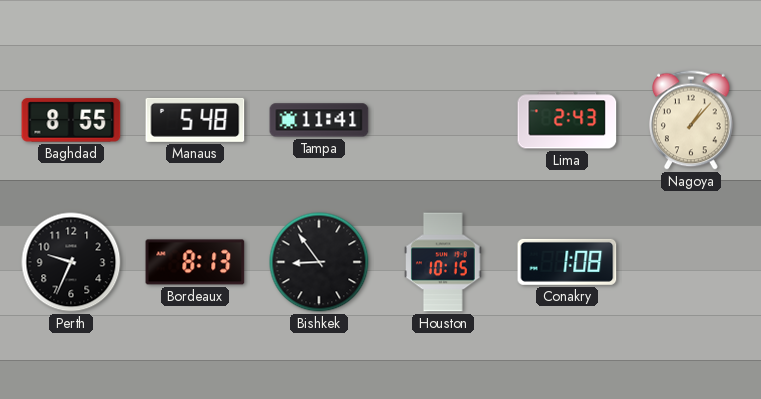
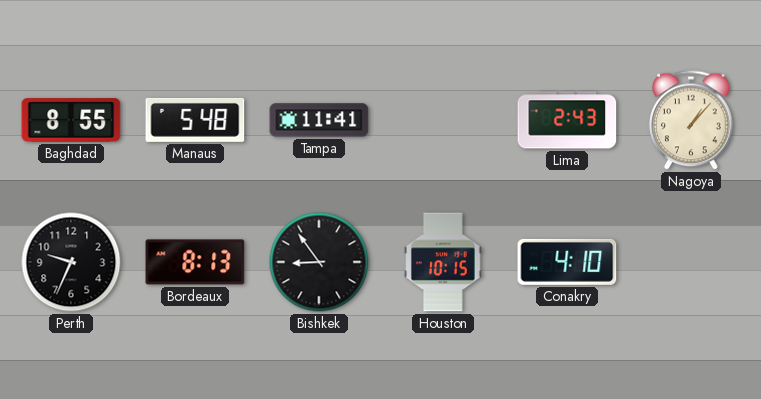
Conakry: 1:08 -> 4:10 (567, 262)
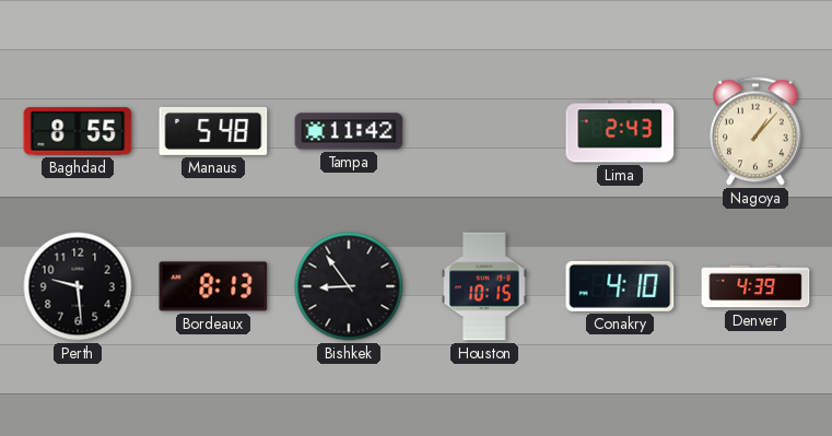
Tampa: 11:41 -> 11:42 (349, 131)
Perth: 9:34 -> 9:29 (78, 286)
Denver: none -> 4:39 (755, 286)
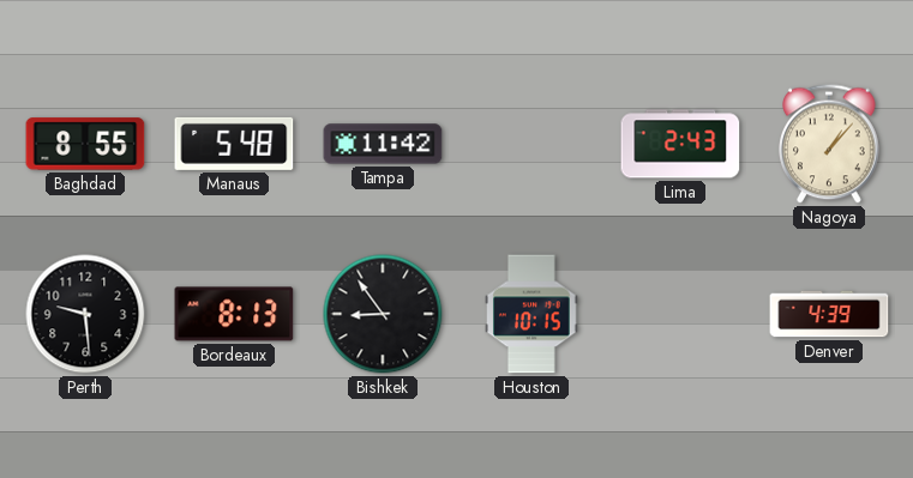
Conakry: 4:10 -> none (620, 286)
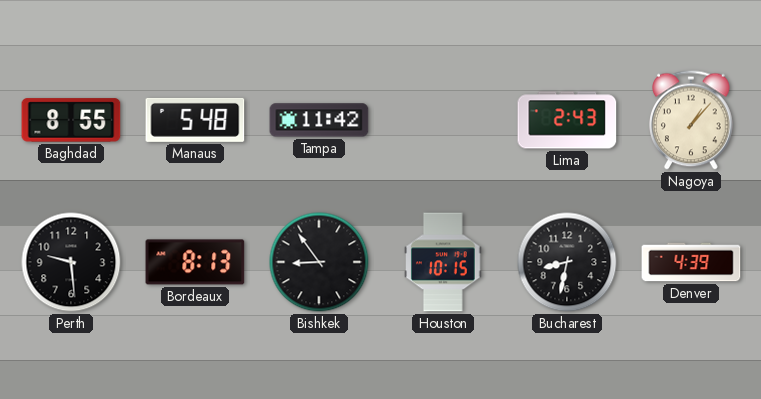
Bucharest: none -> 8:32 (567, 262)
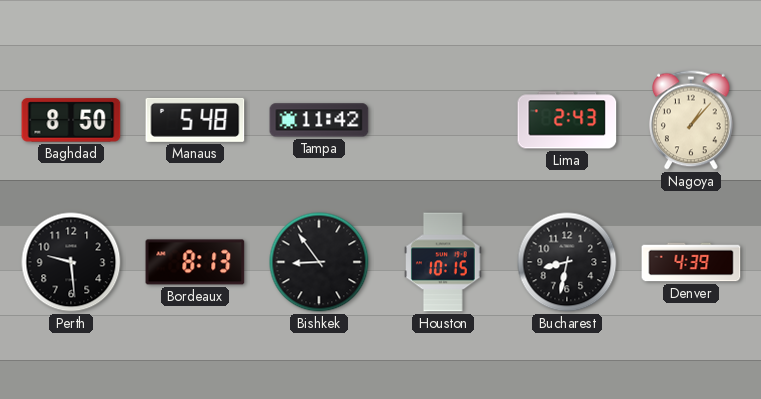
Baghdad: 8:55 -> 8:50 (71, 120)
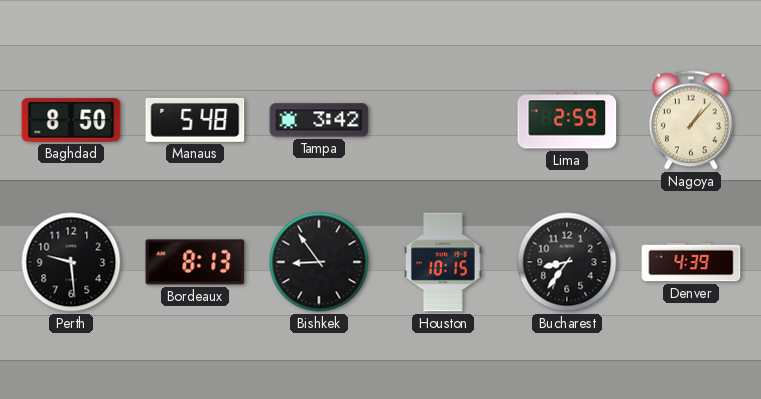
Tampa: 11:42 -> 3:42 (319, 120)
Lima: 2:43 -> 2:59 (567, 120)
Bucharest: 8:32 -> 8:36 (567, 262)
